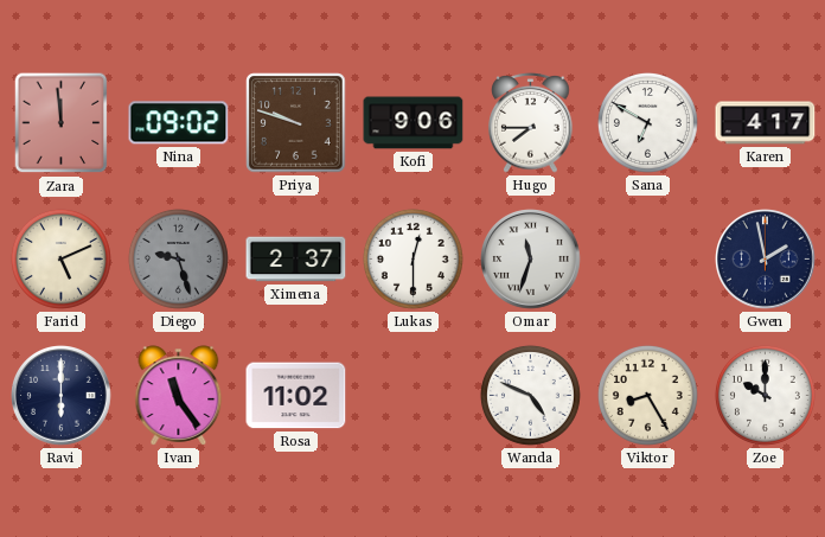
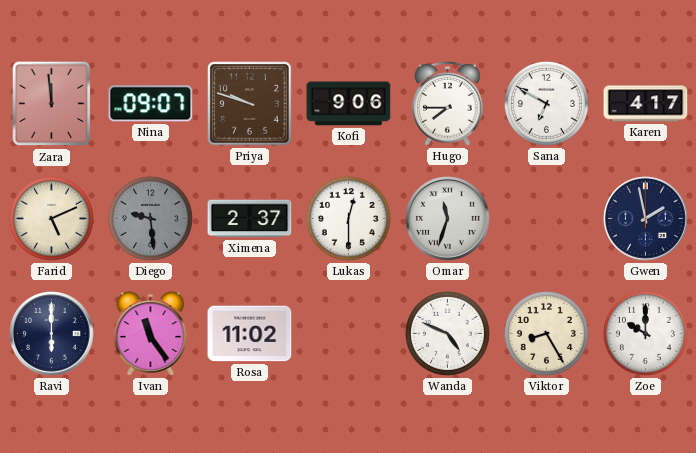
Nina: 09:02 -> 09:07 (151, 104)
Diego: 9:27 -> 9:29 (150, 218)
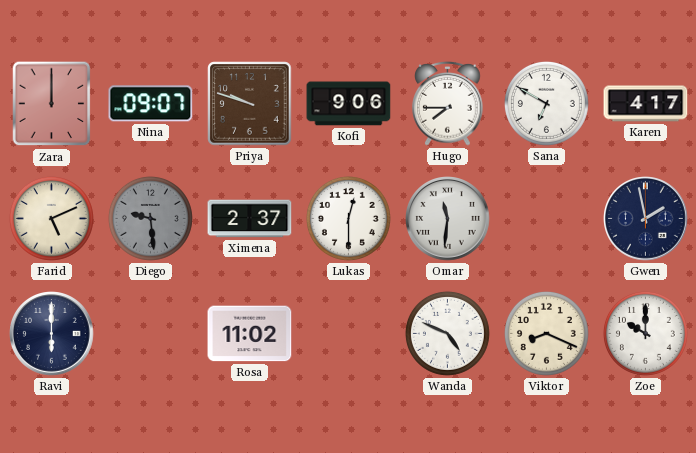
Zara: 11:59 -> 12:00 (52, 104)
Omar: 11:33 -> 11:31 (448, 219)
Ivan: 11:24 -> none (151, 334)
Viktor: 8:25 -> 8:19 (546, 333)
